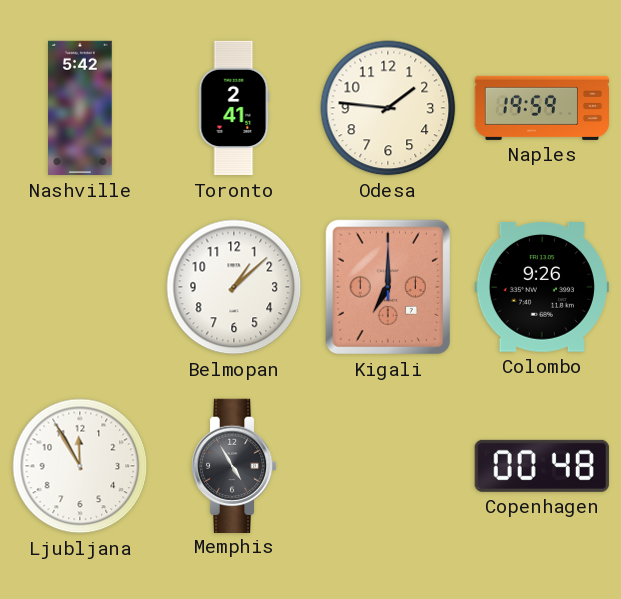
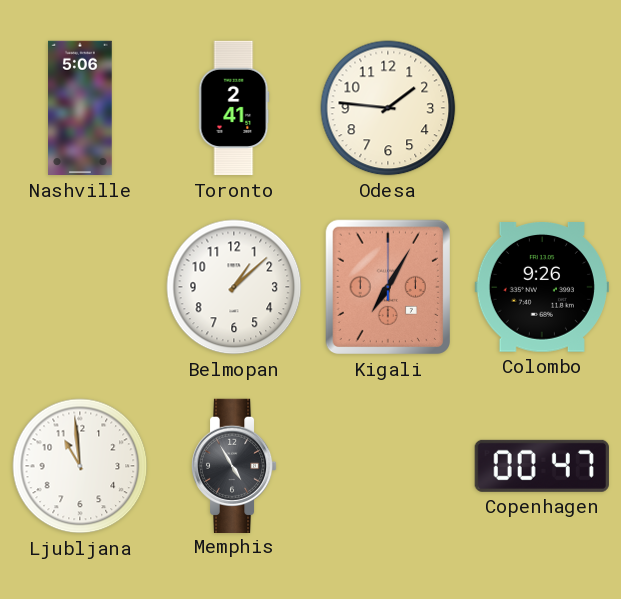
Nashville: 5:42 -> 5:06 (80, 108)
Naples: 19:59 -> none (542, 108)
Kigali: 7:00 -> 7:05 (387, 287)
Ljubljana: 11:55 -> 10:59 (80, 466)
Copenhagen: 00:48 -> 00:47 (542, 466)
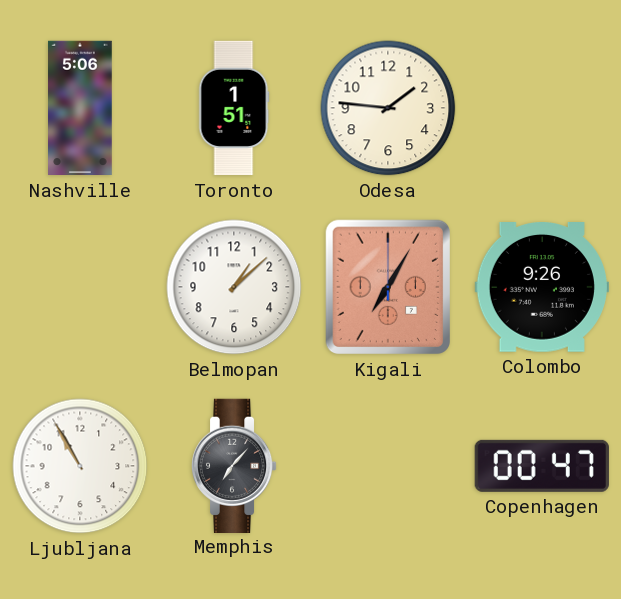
Toronto: 2:41 -> 1:51 (234, 108)
Ljubljana: 10:59 -> 10:55 (80, 466)
Memphis: 4:55 -> 7:07 (234, 465)
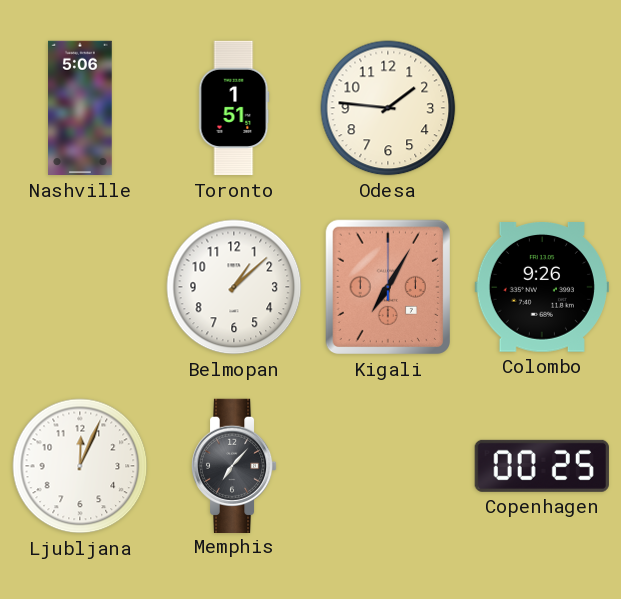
Ljubljana: 10:55 -> 12:04 (80, 466)
Copenhagen: 00:47 -> 00:25 (542, 466)
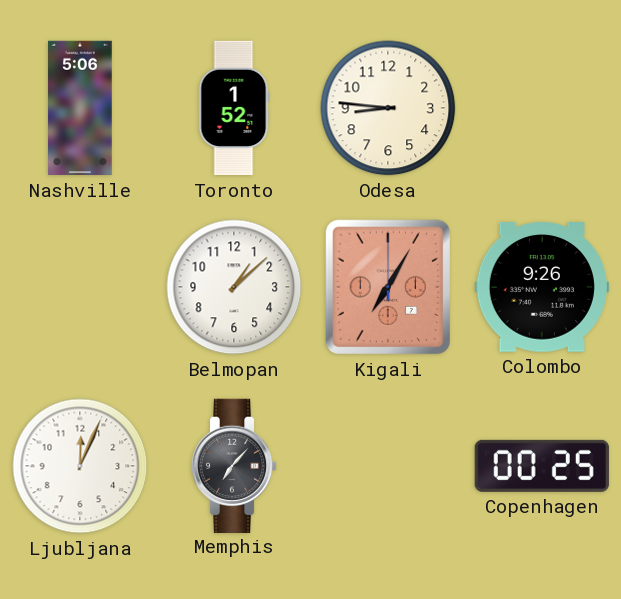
Toronto: 1:51 -> 1:52 (234, 108)
Odesa: 1:46 -> 8:46 (388, 108)
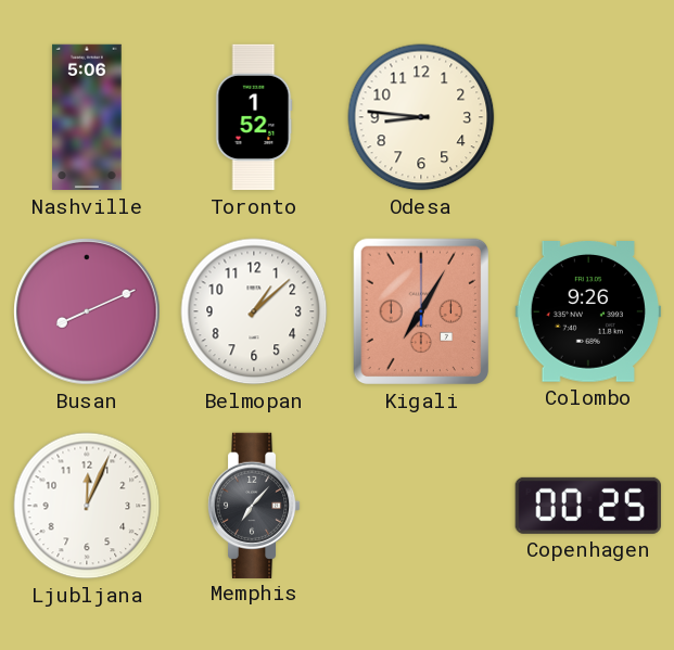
Busan: none -> 8:11 (87, 311)
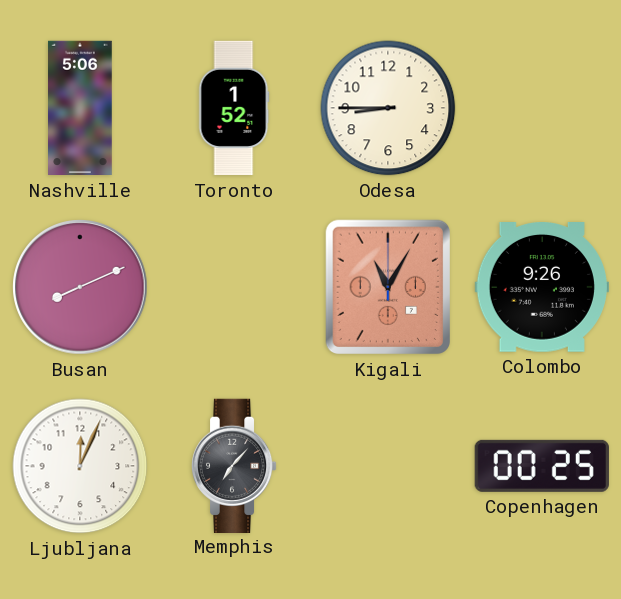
Odesa: 8:46 -> 8:45 (388, 108)
Belmopan: 1:08 -> none (254, 311)
Kigali: 7:05 -> 11:05 (387, 287)
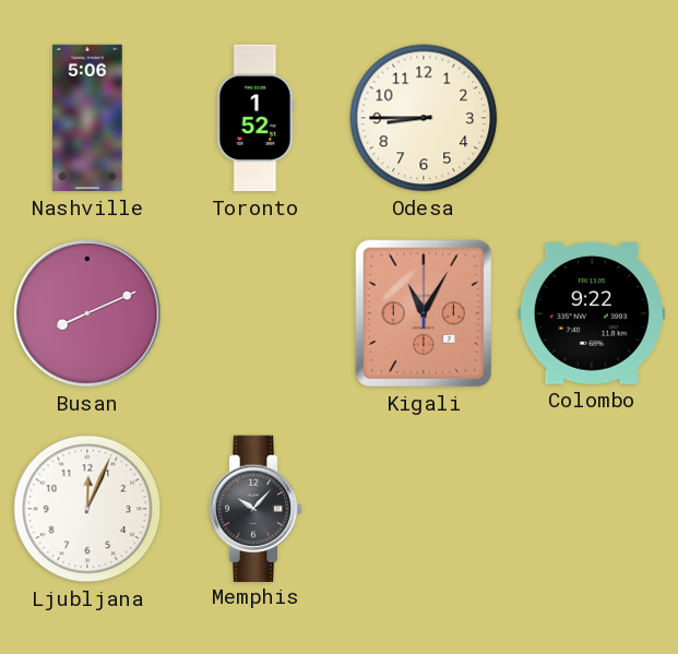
Colombo: 9:26 -> 9:22 (592, 314)
Memphis: 7:07 -> 10:07 (255, 508)
Copenhagen: 00:25 -> none (542, 466)
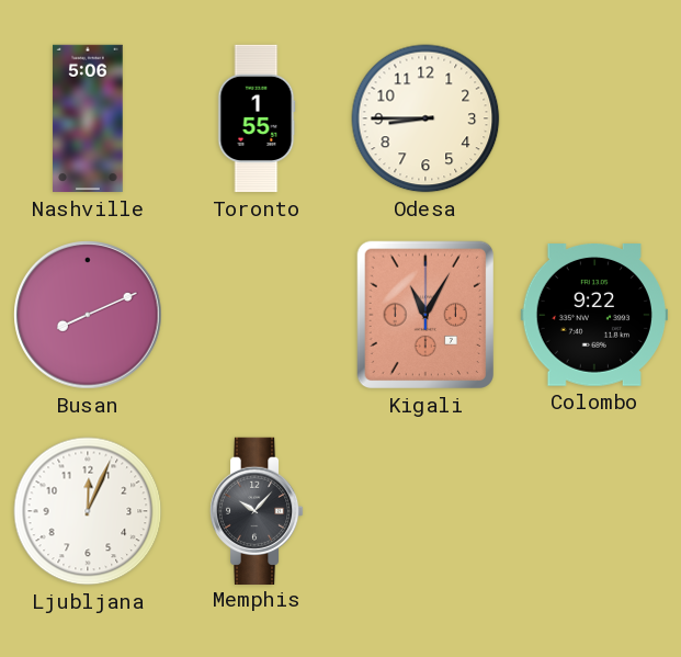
Toronto: 1:52 -> 1:55 (257, 118)
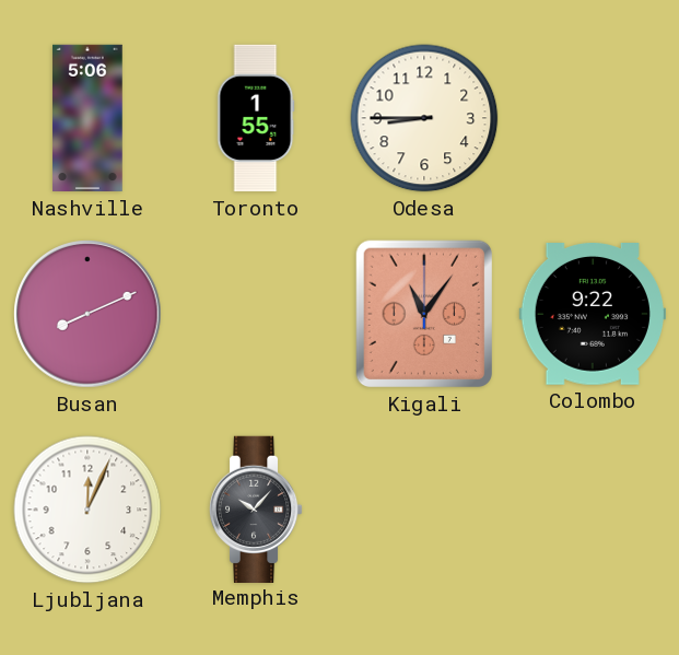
Kigali: 11:05 -> 11:06 (423, 314)
